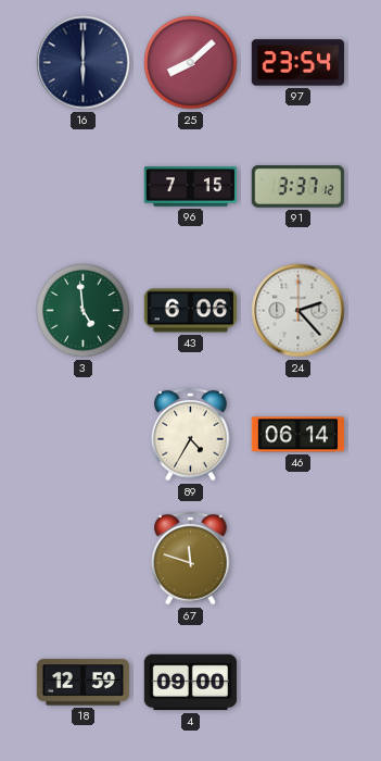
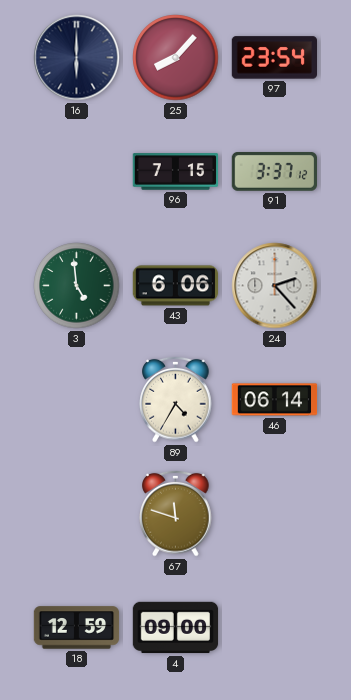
25: 8:08 -> 8:07 (176, 58)
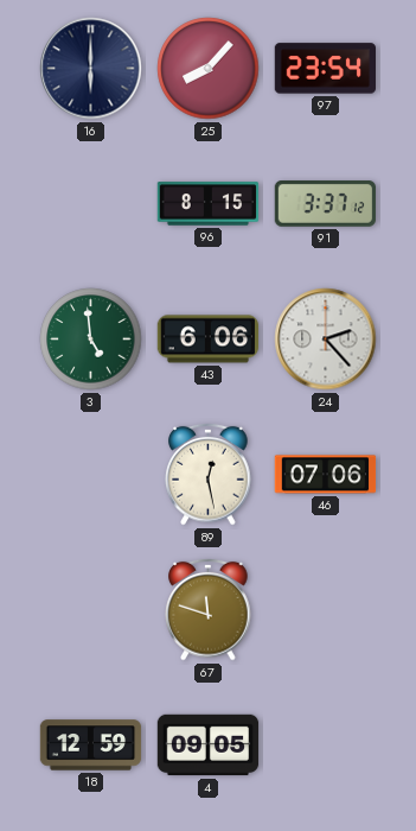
96: 7:15 -> 8:15 (209, 204)
89: 4:35 -> 12:28 (209, 474)
46: 06:14 -> 07:06 (326, 475)
4: 09:00 -> 09:05 (209, 746)
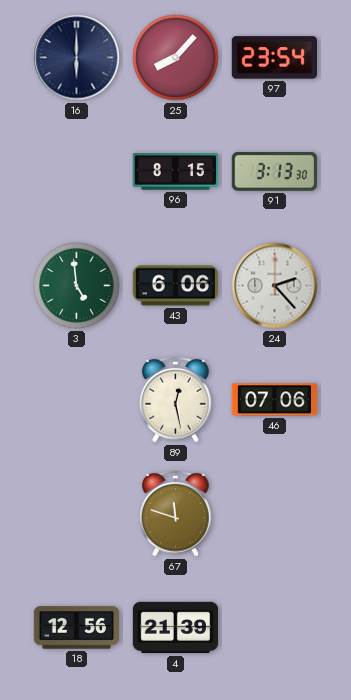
91: 3:37 -> 3:13 (274, 172)
18: 12:59 -> 12:56 (77, 628)
4: 09:05 -> 21:39 (176, 628)
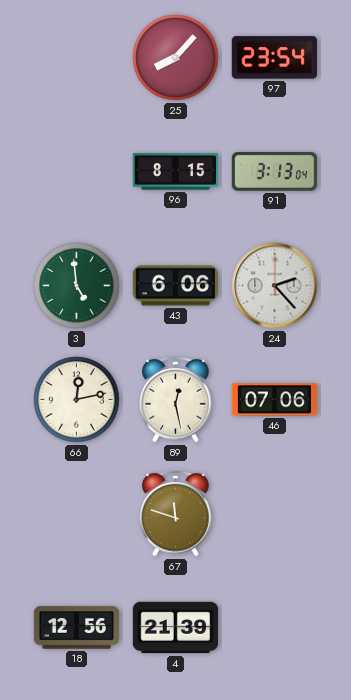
16: 6:00 -> none (77, 58)
91: 3:13:30 -> 3:13:04 (274, 172)
66: none -> 12:13 (77, 400)
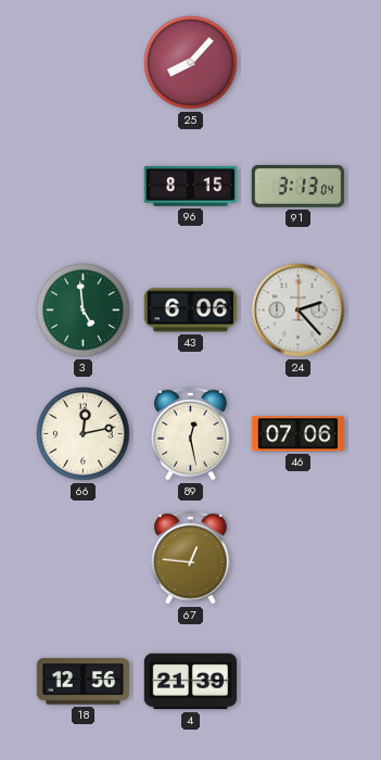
97: 23:54 -> none (274, 58)
67: 11:48 -> 12:46 (191, 557)
